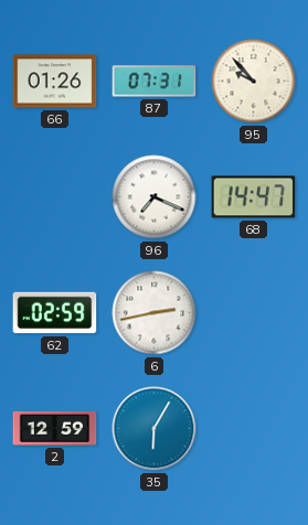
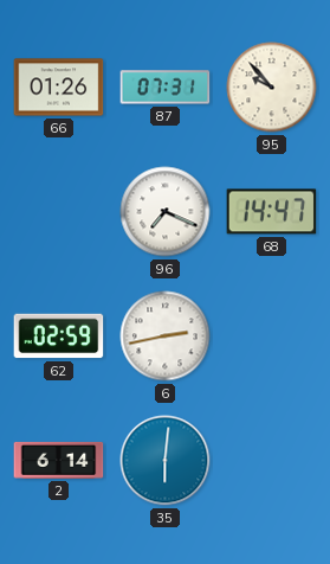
2: 12:59 -> 6:14 (59, 460)
35: 6:05 -> 6:01 (166, 461)
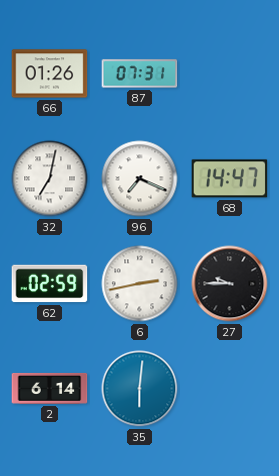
95: 9:53 -> none (272, 88)
32: none -> 7:02 (50, 179)
27: none -> 9:45 (230, 284)
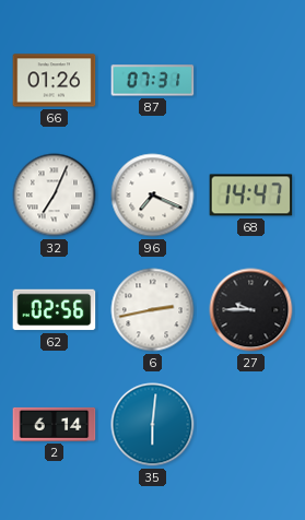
32: 7:02 -> 7:04 (55, 196)
62: 02:59 -> 02:56 (55, 310)
